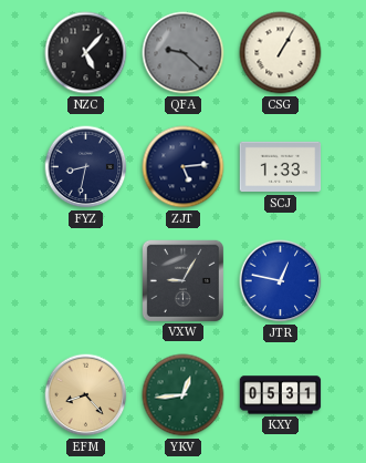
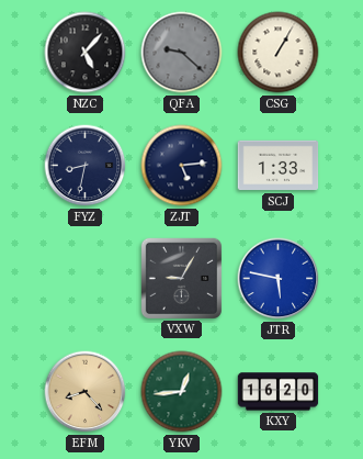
JTR: 12:47 -> 5:47 (279, 279)
KXY: 05:31 -> 16:20 (279, 392)
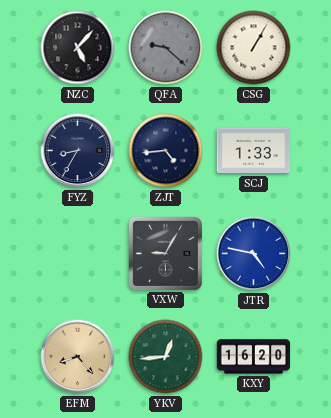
FYZ: 8:32 -> 8:35 (78, 151)
ZJT: 5:14 -> 4:44 (166, 151)
JTR: 5:47 -> 4:47 (254, 254)
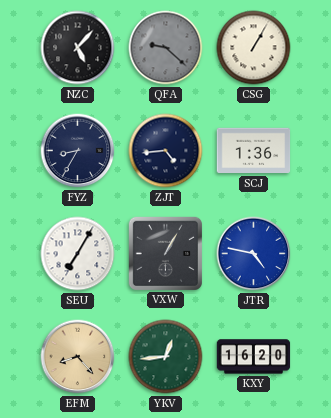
SCJ: 1:33 -> 1:36 (254, 151)
SEU: none -> 7:05 (78, 254)
VXW: 9:05 -> 1:05 (165, 253)
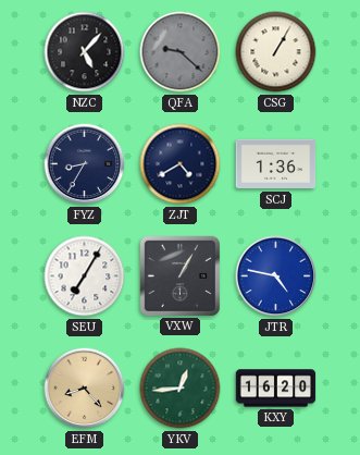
ZJT: 4:44 -> 4:40 (181, 164)
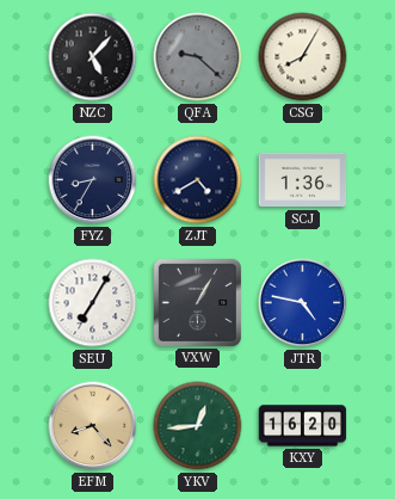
CSG: 1:05 -> 8:05 (303, 57)
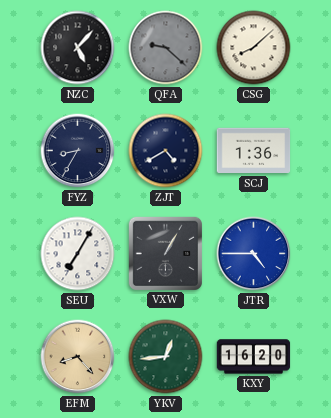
CSG: 8:05 -> 8:08 (254, 48)
JTR: 4:47 -> 4:45 (254, 254)
